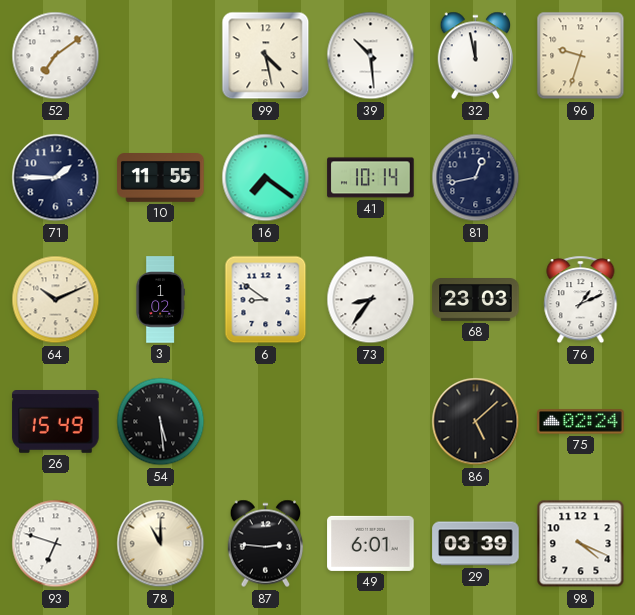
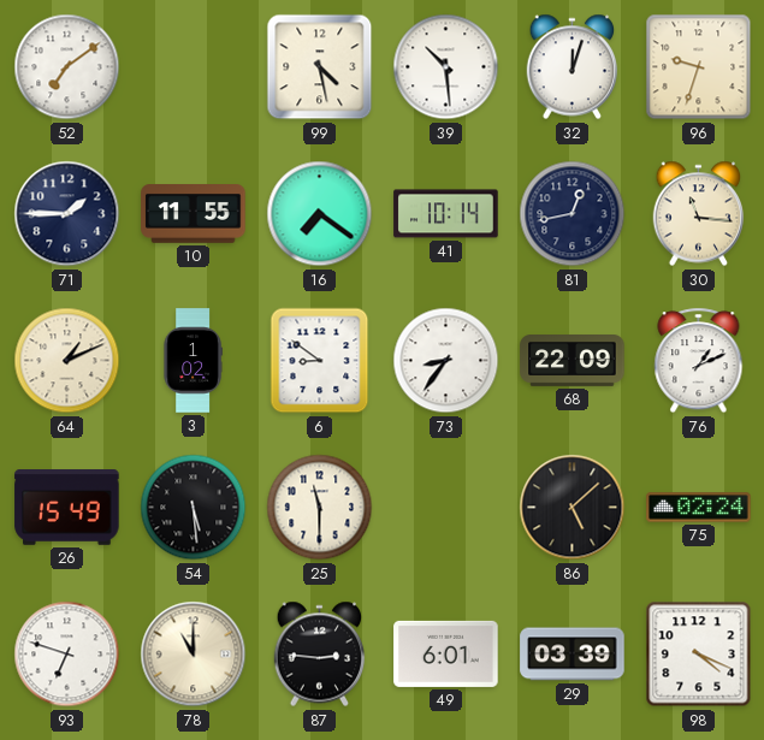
32: 11:58 -> 12:03 (573, 67)
30: none -> 11:16 (699, 214)
64: 10:11 -> 1:11 (67, 361)
68: 23:03 -> 22:09 (573, 361)
25: none -> 11:30 (320, 508)
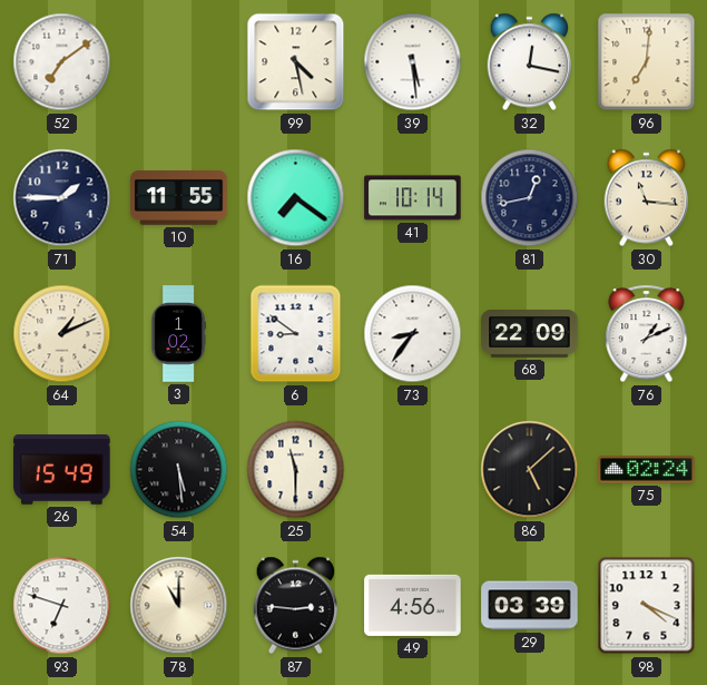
39: 10:29 -> 5:29 (413, 62)
32: 12:03 -> 12:17 (530, 62)
96: 9:33 -> 7:01 (647, 62)
49: 6:01 -> 4:56 (413, 605)
